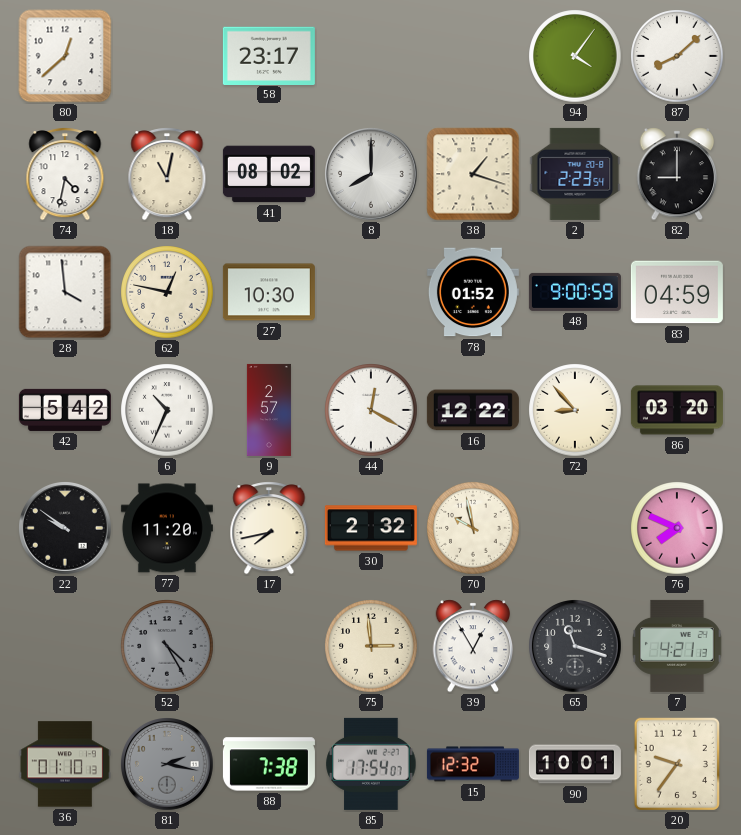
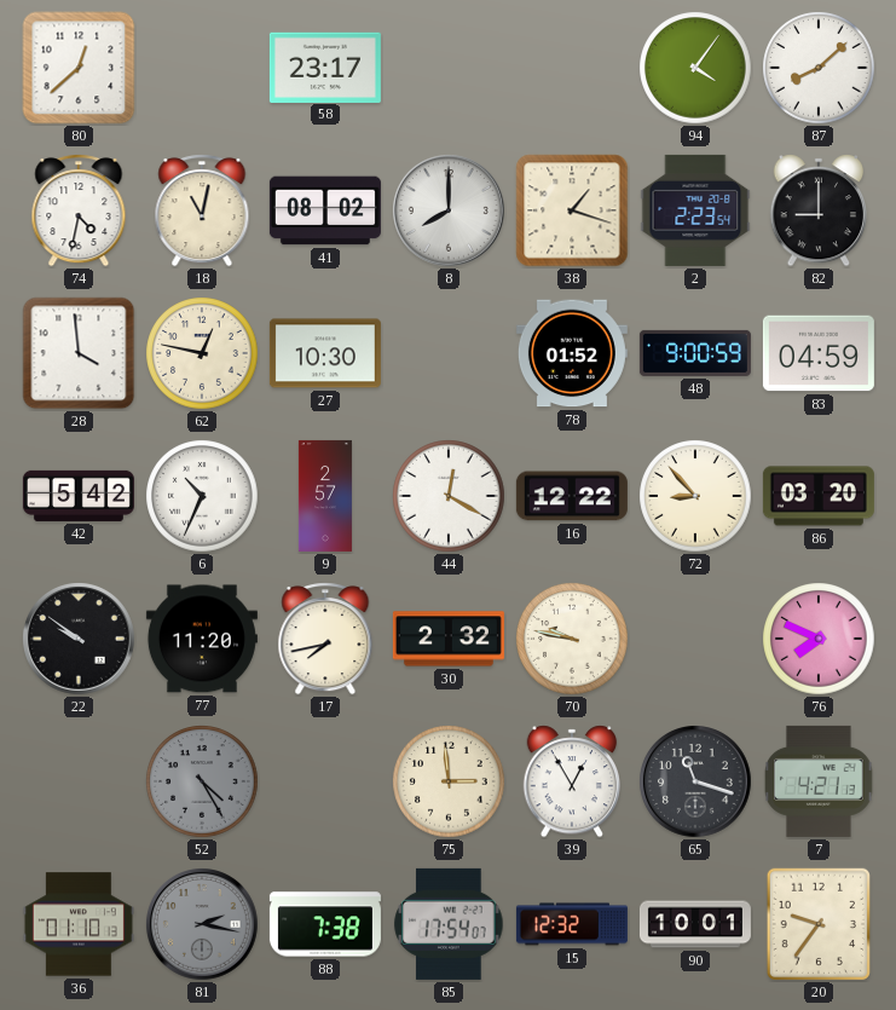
70: 9:58 -> 9:47 (572, 639)
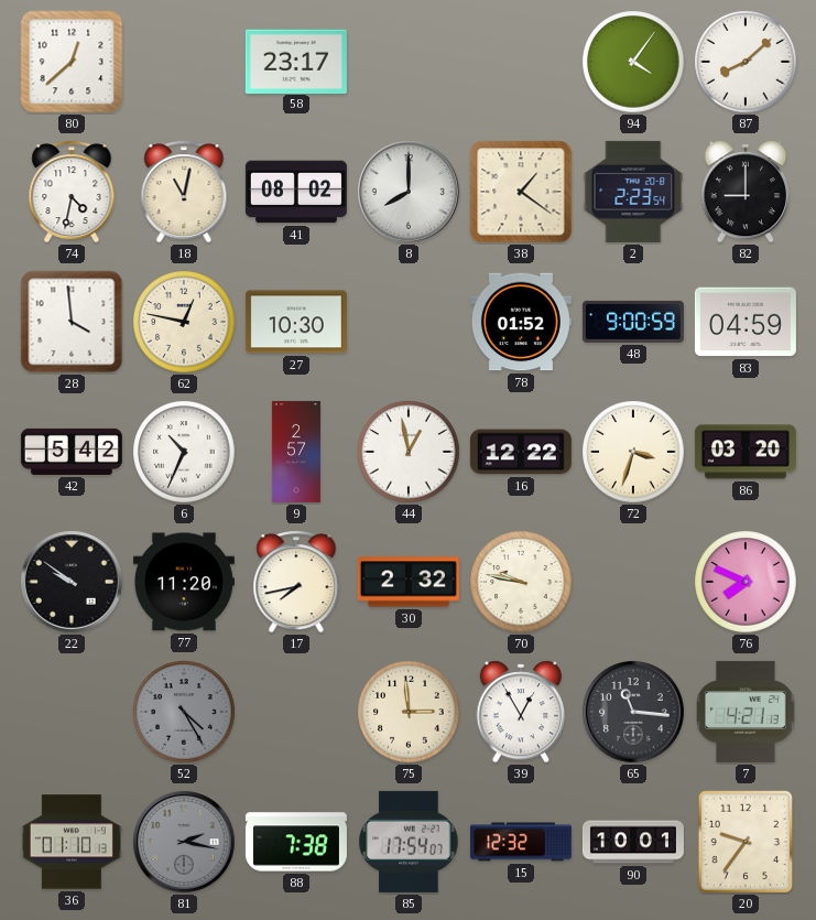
38: 1:18 -> 1:21 (521, 192)
44: 12:20 -> 12:58 (409, 452)
72: 8:53 -> 3:33 (633, 452)
65: 11:18 -> 11:16 (634, 713)
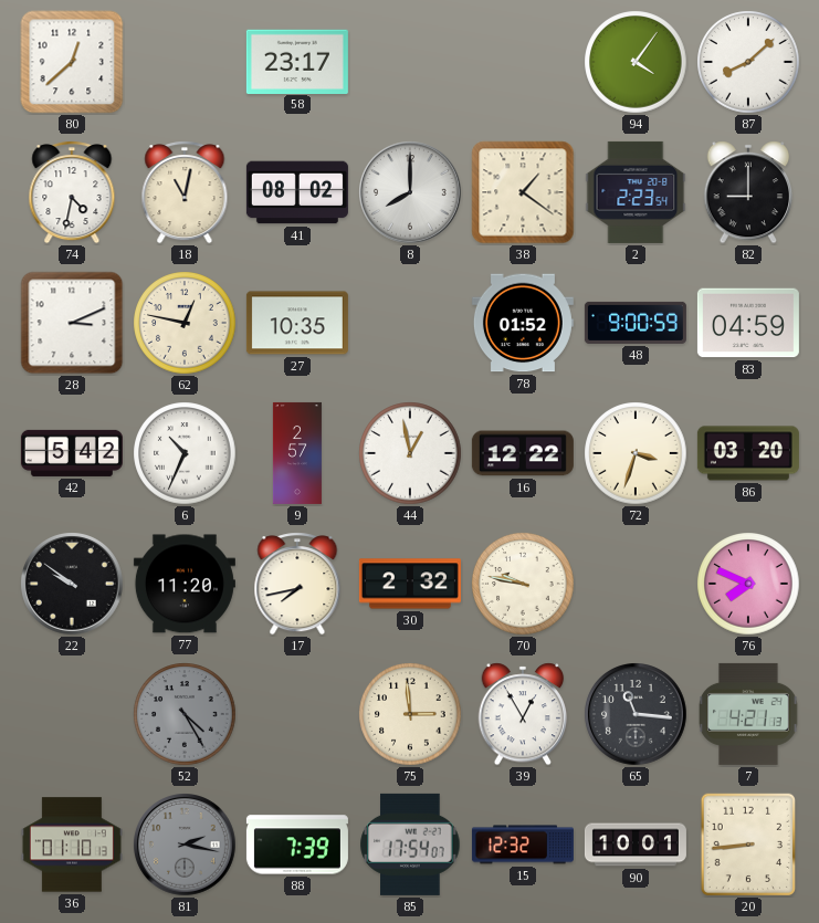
28: 3:59 -> 3:11 (72, 323)
27: 10:30 -> 10:35 (297, 323)
88: 7:38 -> 7:39 (297, 845)
20: 9:36 -> 8:44 (747, 845)
